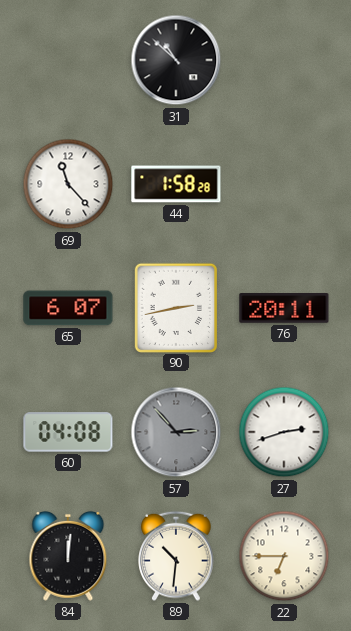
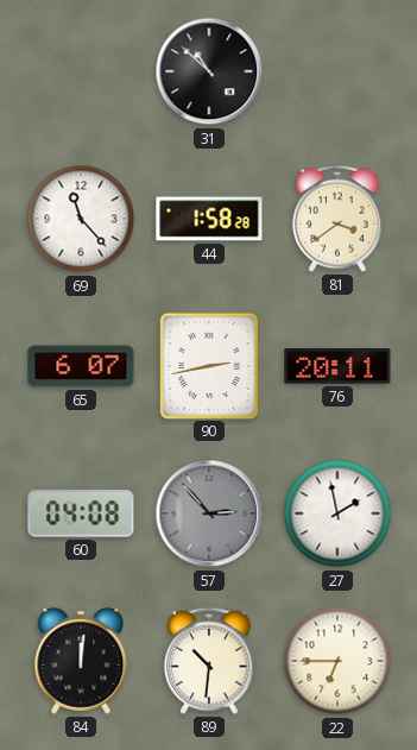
81: none -> 3:39 (337, 219)
27: 2:42 -> 1:58 (337, 513)
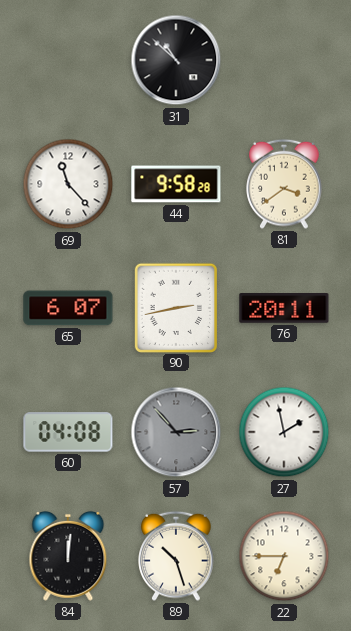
44: 1:58 -> 9:58 (176, 184)
89: 10:31 -> 10:27 (176, 556)
